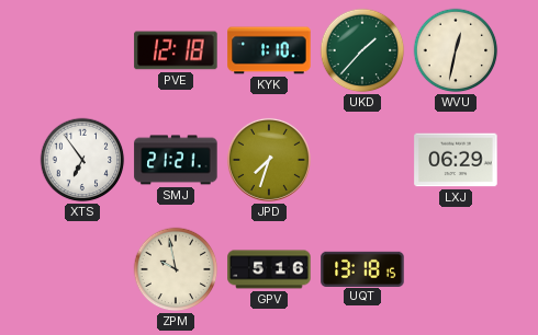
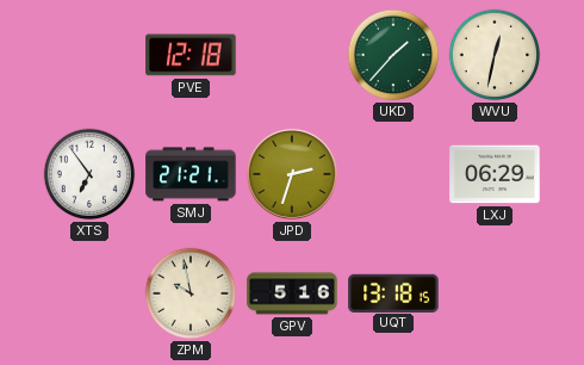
KYK: 1:10 -> none (269, 50)
JPD: 7:33 -> 2:33 (292, 174)
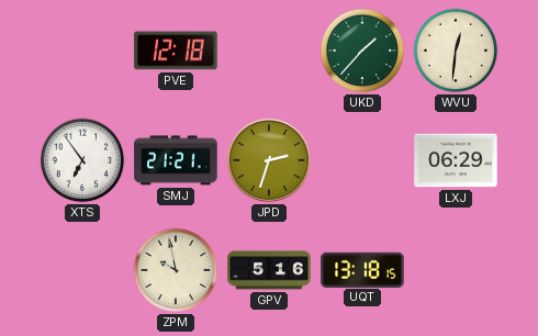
WVU: 12:32 -> 12:31 (456, 51)
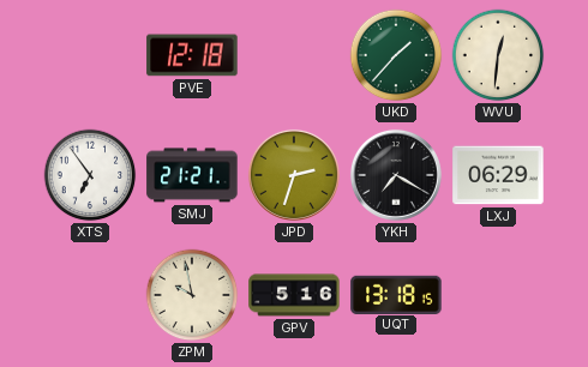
YKH: none -> 7:20 (396, 175)
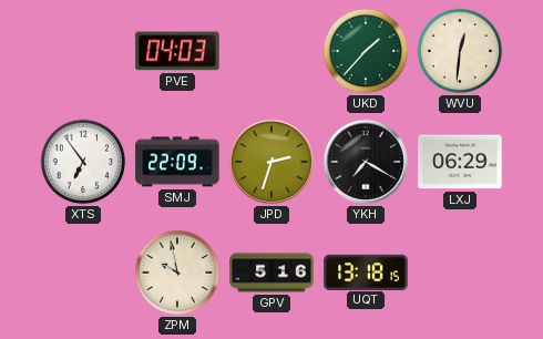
PVE: 12:18 -> 04:03 (177, 51)
SMJ: 21:21 -> 22:09 (177, 162)
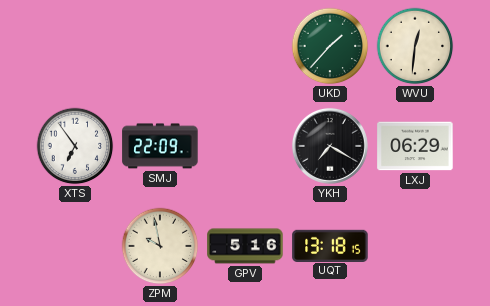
PVE: 04:03 -> none (177, 51)
JPD: 2:33 -> none (271, 162)
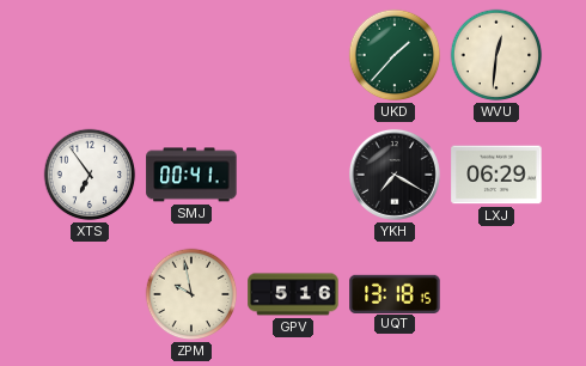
SMJ: 22:09 -> 00:41 (191, 175)
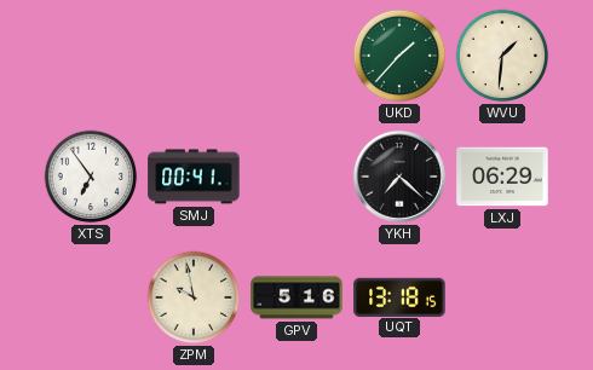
WVU: 12:31 -> 1:31 (502, 56)
YKH: 7:20 -> 7:22 (399, 177)
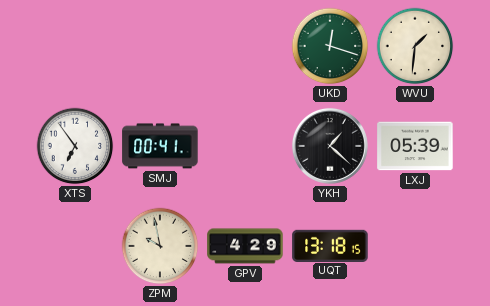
UKD: 1:37 -> 12:18 (330, 46)
YKH: 7:22 -> 1:22 (330, 146)
LXJ: 06:29 -> 05:39 (415, 146)
GPV: 5:16 -> 4:29 (245, 246)
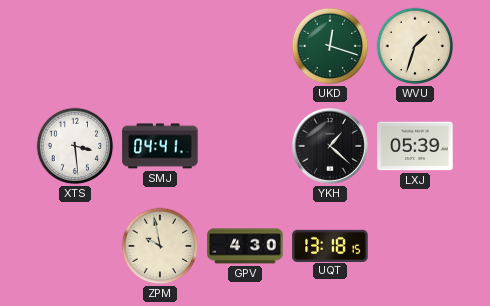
WVU: 1:31 -> 1:33 (415, 46)
XTS: 6:54 -> 3:29 (75, 146)
SMJ: 00:41 -> 04:41 (160, 146)
GPV: 4:29 -> 4:30 (245, 246)
